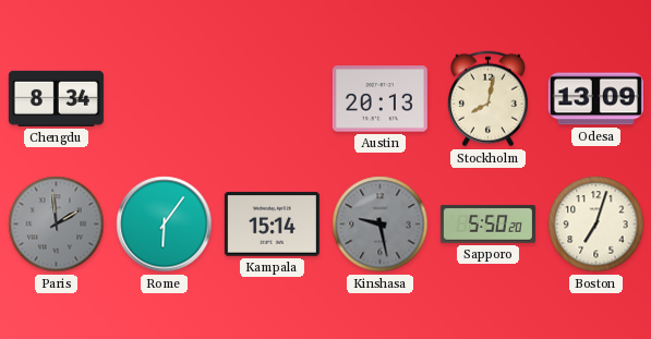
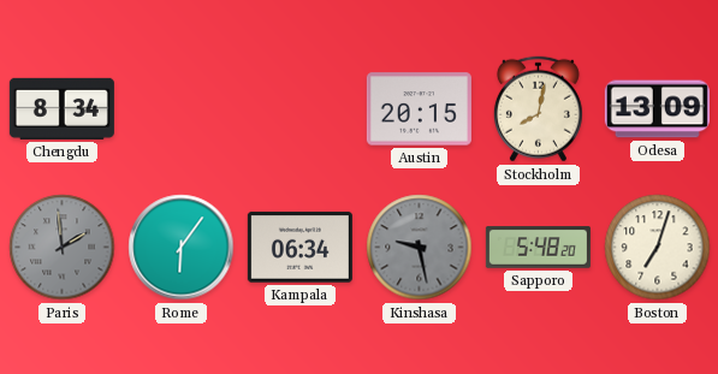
Austin: 20:13 -> 20:15 (419, 109)
Kampala: 15:14 -> 06:34 (299, 248)
Sapporo: 5:50 -> 5:48 (538, 248)
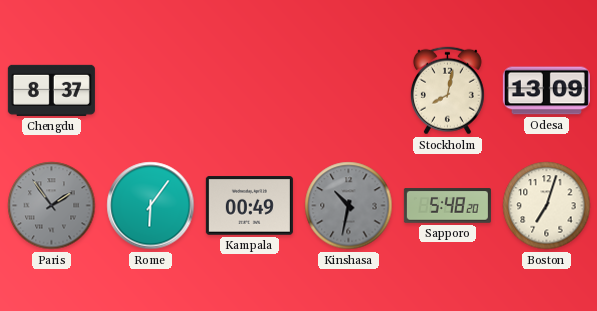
Chengdu: 8:34 -> 8:37 (51, 90)
Austin: 20:15 -> none (419, 109)
Paris: 1:59 -> 1:54 (52, 206)
Kampala: 06:34 -> 00:49 (249, 206)
Kinshasa: 9:28 -> 10:32 (349, 206)
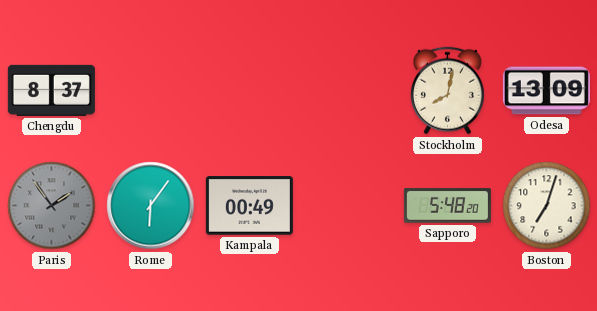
Kinshasa: 10:32 -> none (349, 206)
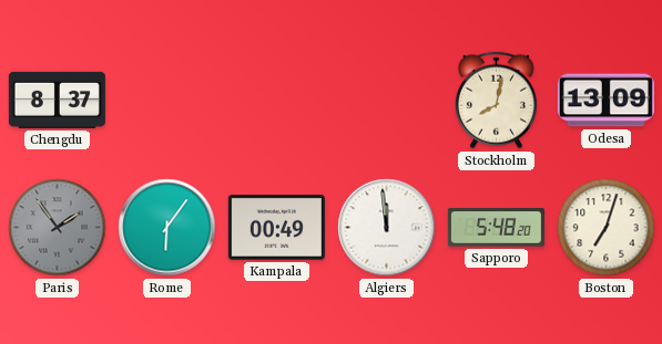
Algiers: none -> 11:59 (387, 228)
